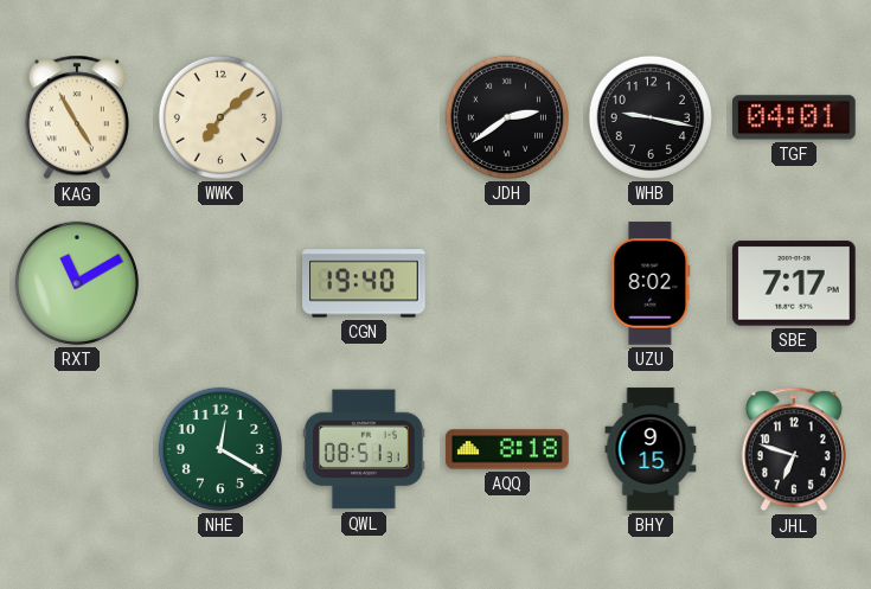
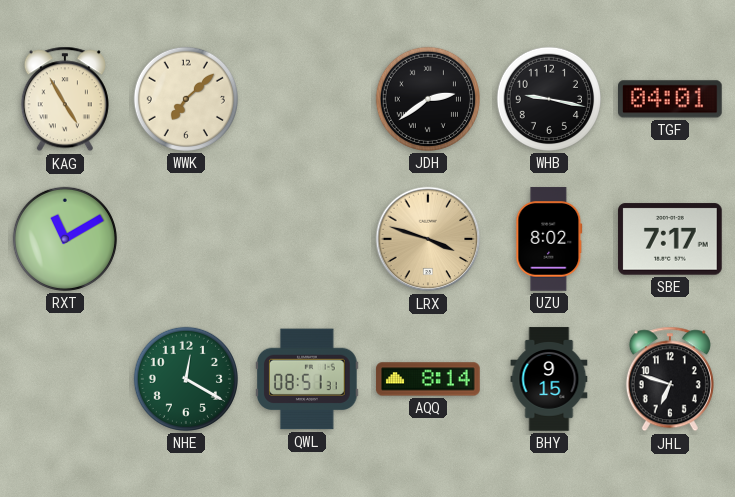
CGN: 19:40 -> none (364, 283)
LRX: none -> 3:48 (428, 239)
AQQ: 8:18 -> 8:14 (428, 379)
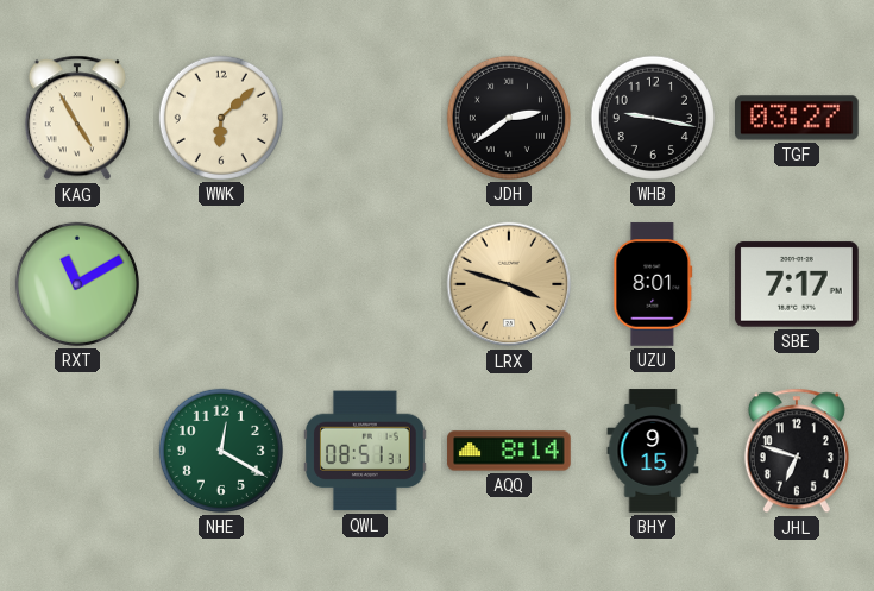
WWK: 7:08 -> 6:08 (221, 118)
TGF: 04:01 -> 03:27 (798, 118)
UZU: 8:02 -> 8:01 (653, 284)
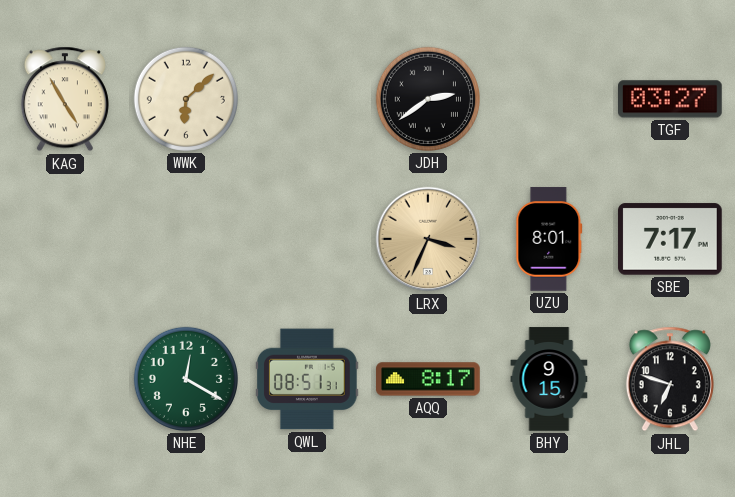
WHB: 9:17 -> none (653, 118)
RXT: 11:10 -> none (77, 284)
LRX: 3:48 -> 3:34 (428, 239)
AQQ: 8:14 -> 8:17 (428, 379)
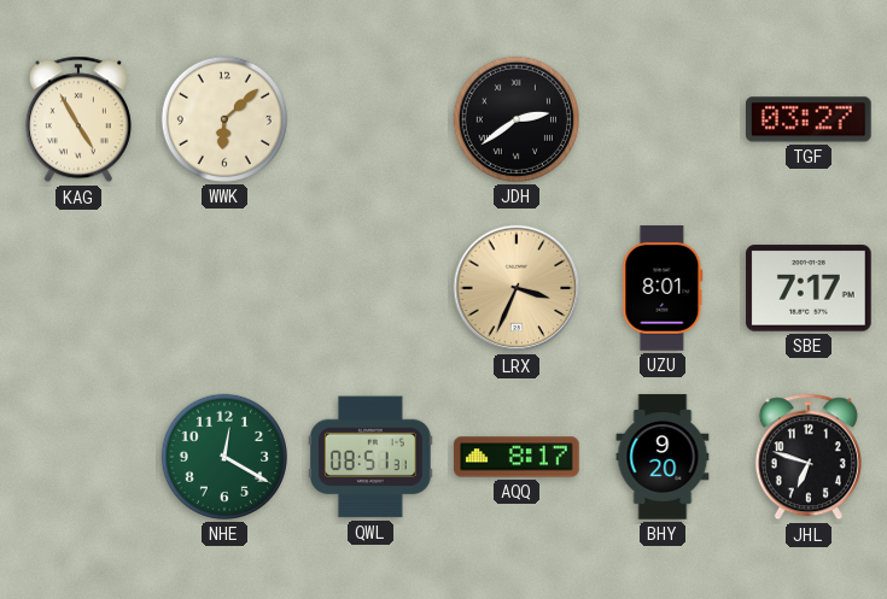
BHY: 9:15 -> 9:20 (663, 457)
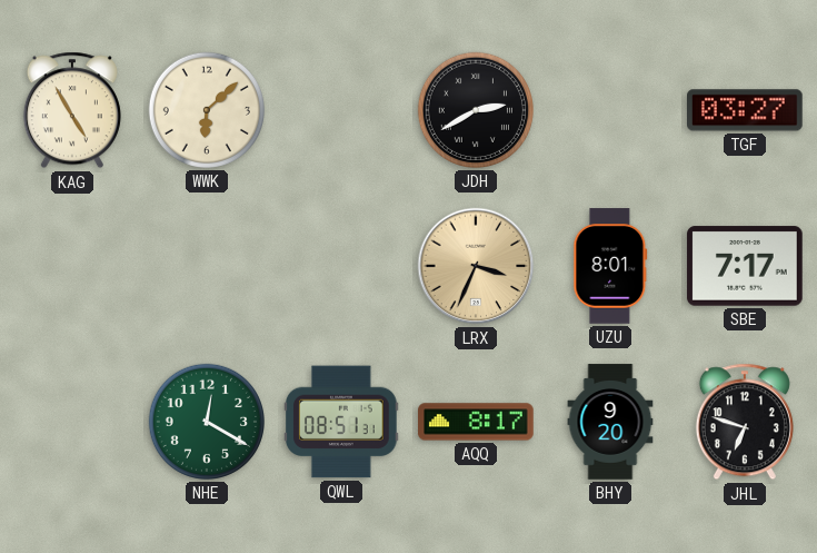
JDH: 2:39 -> 2:40 (476, 110)
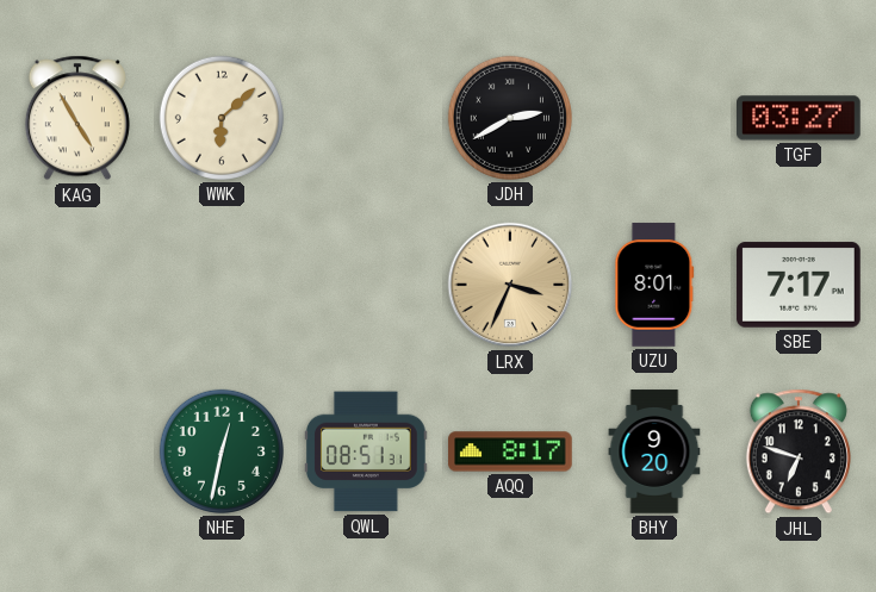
NHE: 12:20 -> 12:32 (222, 451)
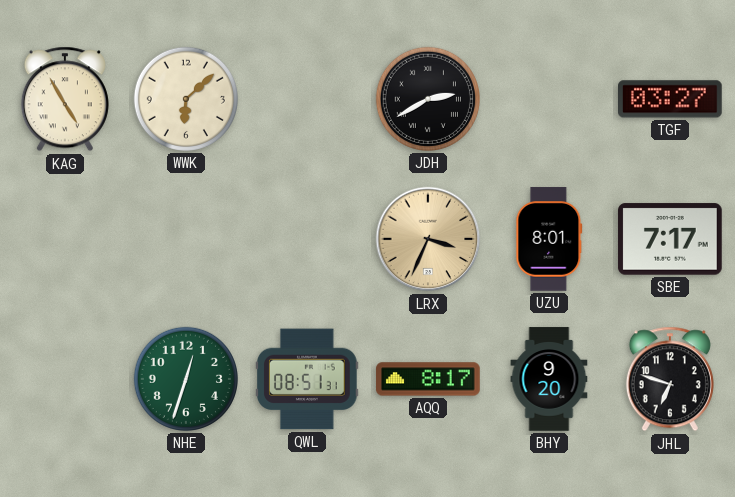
NHE: 12:32 -> 12:33 (186, 379)
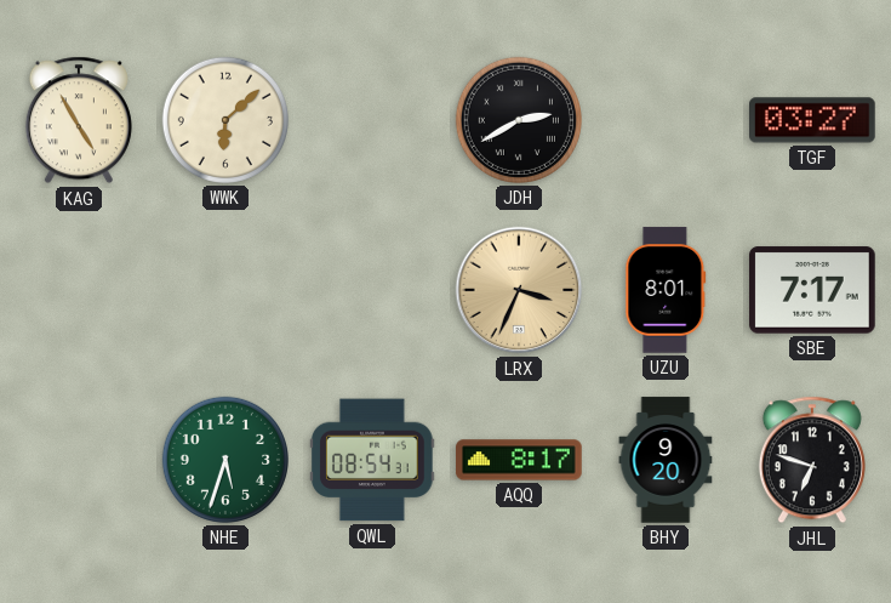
NHE: 12:33 -> 5:33 (225, 460)
QWL: 08:51 -> 08:54 (373, 460)
